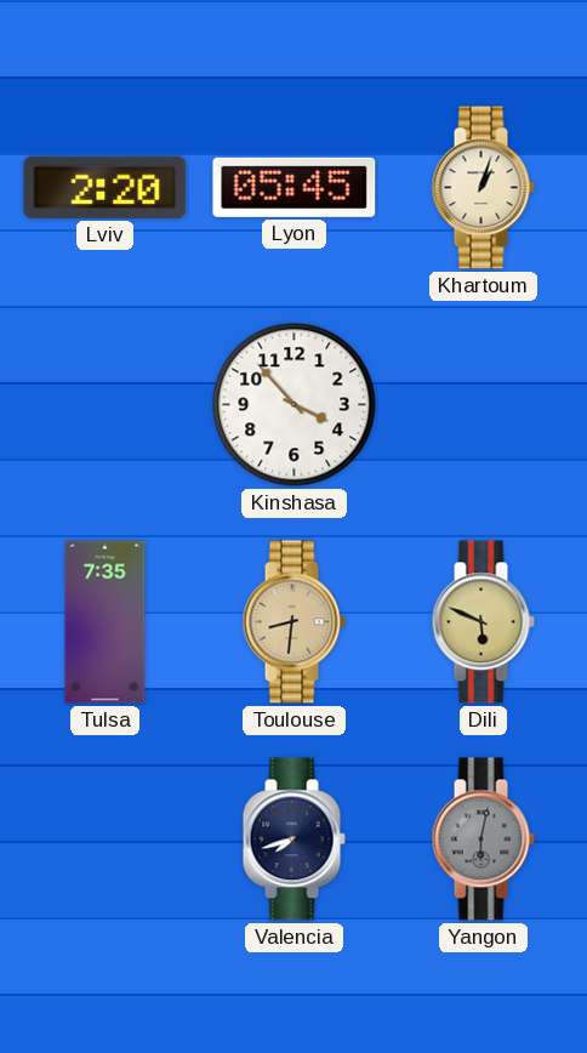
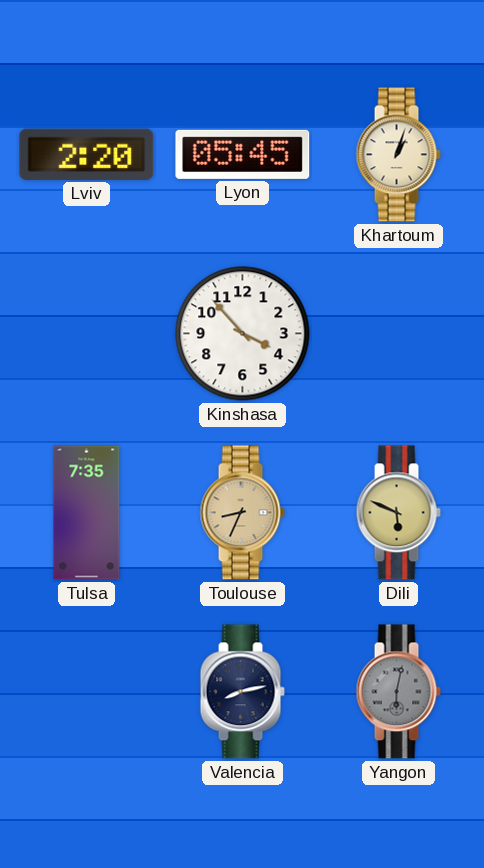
Toulouse: 8:31 -> 8:34 (242, 513)
Valencia: 7:42 -> 8:13 (242, 692)
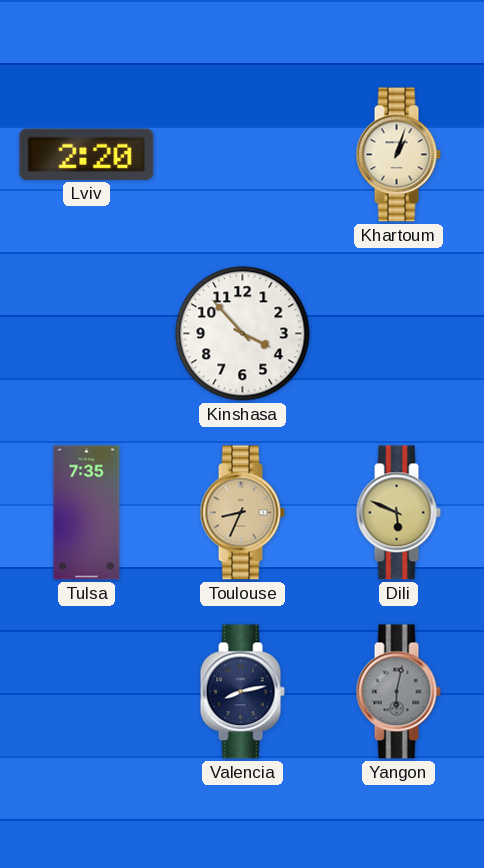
Lyon: 05:45 -> none (243, 154)
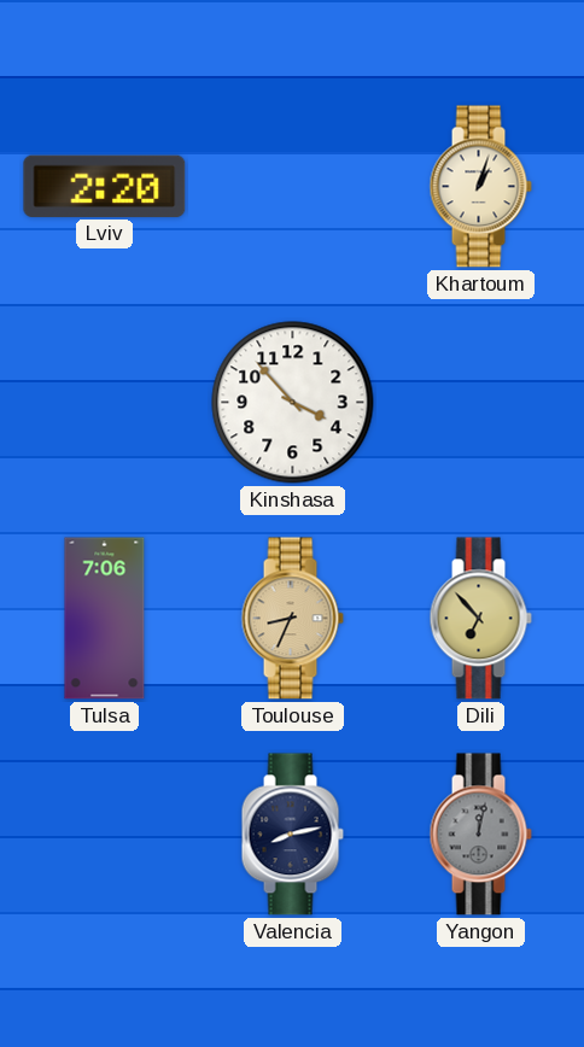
Tulsa: 7:35 -> 7:06 (105, 619)
Dili: 5:49 -> 6:53 (480, 619)
Yangon: 6:02 -> 12:02 (480, 835)
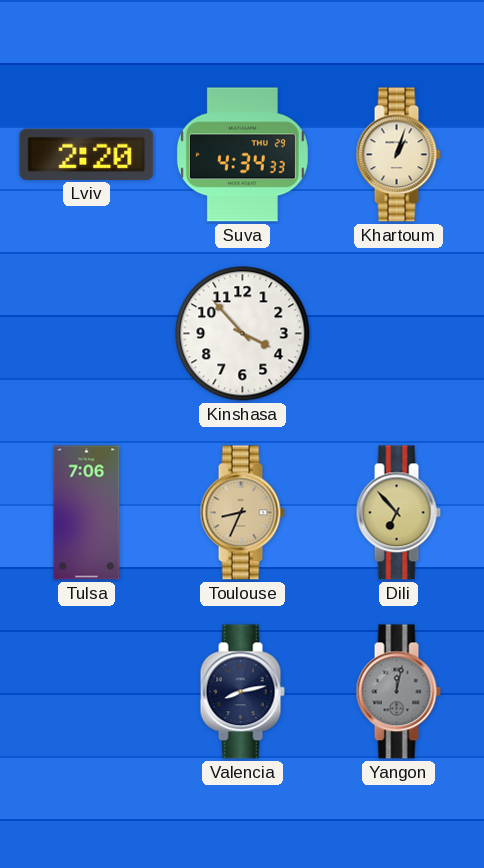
Suva: none -> 4:34 (242, 155)
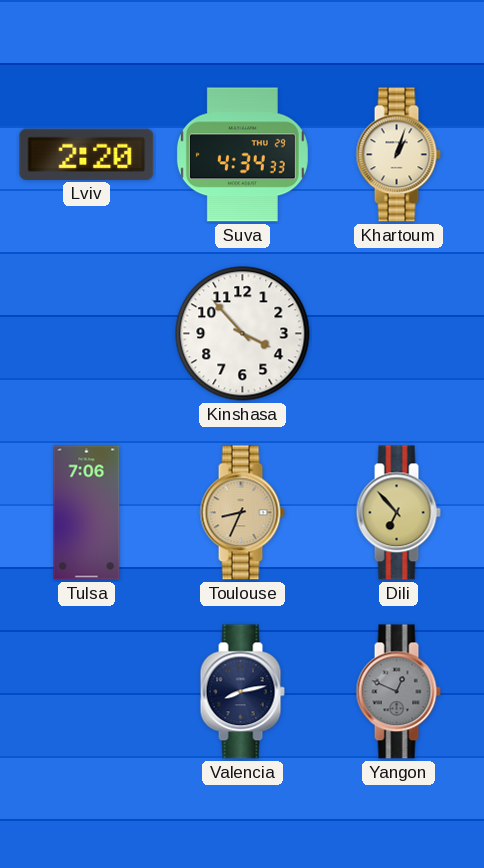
Yangon: 12:02 -> 12:49 (398, 692)
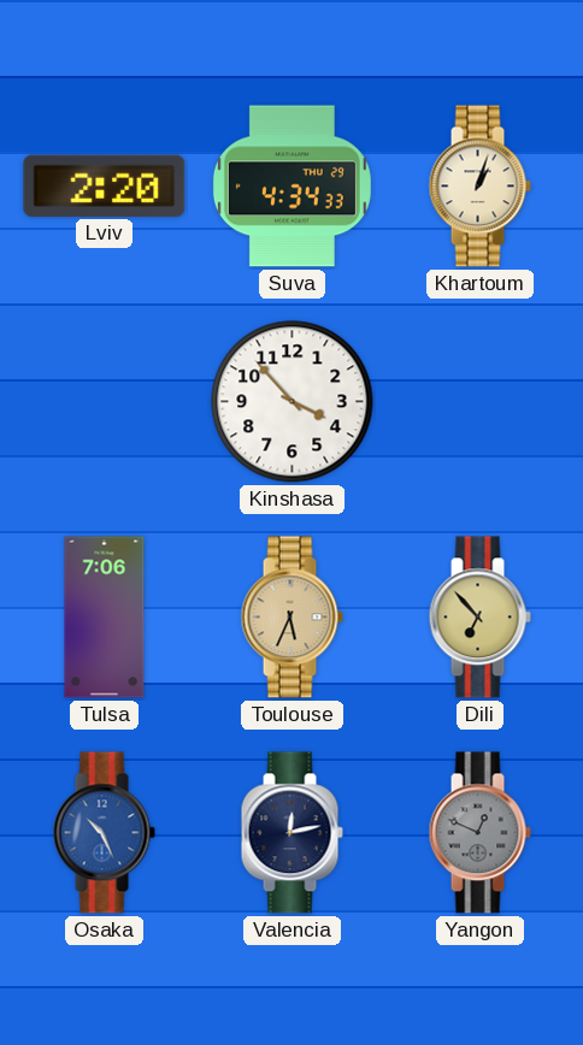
Toulouse: 8:34 -> 5:34 (291, 618)
Osaka: none -> 10:26 (104, 833)
Valencia: 8:13 -> 12:13 (291, 833)
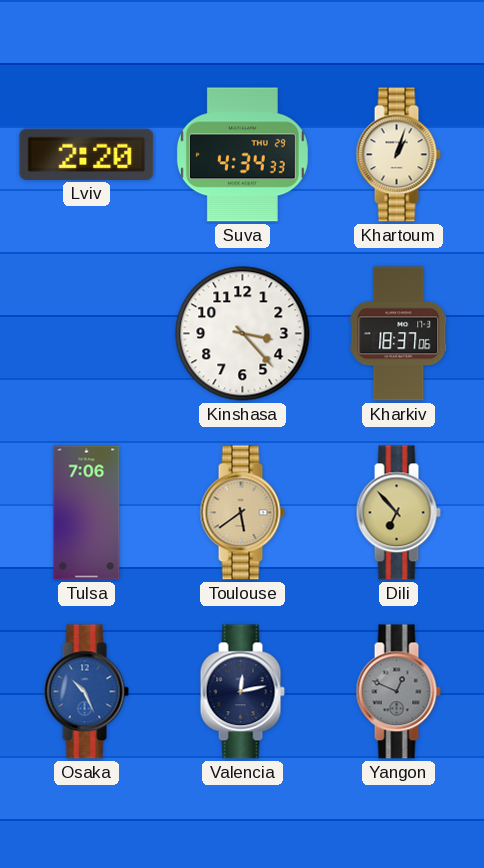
Kinshasa: 3:53 -> 3:23 (243, 334)
Kharkiv: none -> 18:37 (399, 334)
Toulouse: 5:34 -> 5:39 (242, 513)
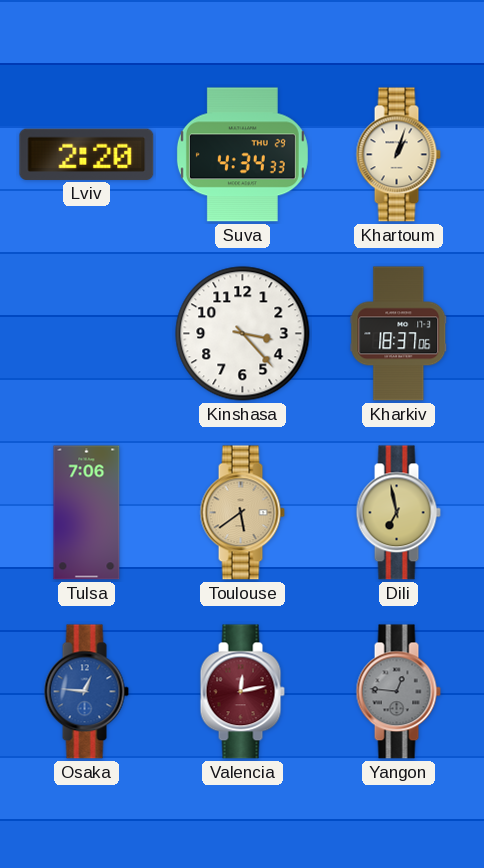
Dili: 6:53 -> 6:58 (398, 513)
Osaka: 10:26 -> 12:46 (86, 692)
Valencia dial: navy -> burgundy (242, 692)
Yangon: 12:49 -> 12:46 (398, 692)
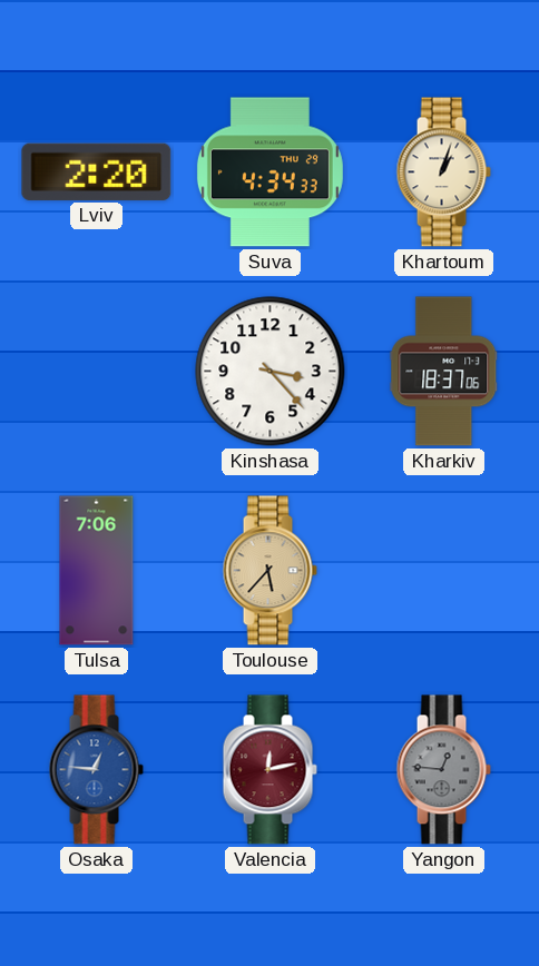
Toulouse: 5:39 -> 5:37 (269, 571)
Dili: 6:58 -> none (398, 513)
